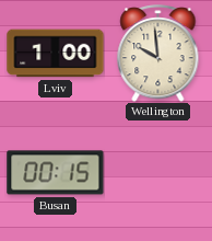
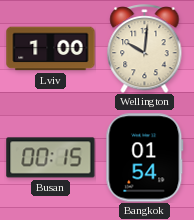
Wellington: 9:59 -> 10:01 (145, 49)
Bangkok: none -> 01:54 (145, 158)
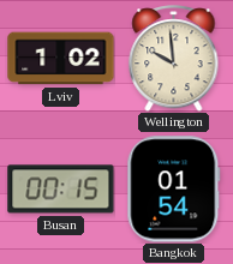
Lviv: 1:00 -> 1:02 (61, 59)
Wellington: 10:01 -> 9:59 (174, 59)
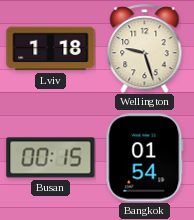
Lviv: 1:02 -> 1:18 (51, 49)
Wellington: 9:59 -> 9:27 (145, 49)
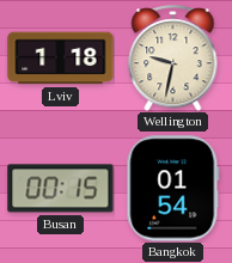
Wellington: 9:27 -> 9:32 (173, 59)
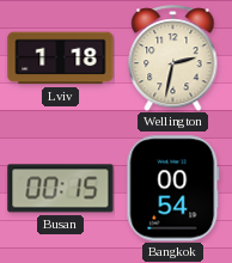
Wellington: 9:32 -> 2:32 (173, 59)
Bangkok: 01:54 -> 00:54 (173, 189)
